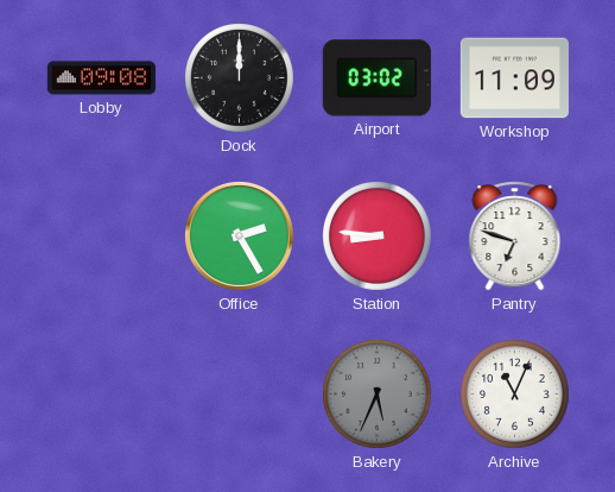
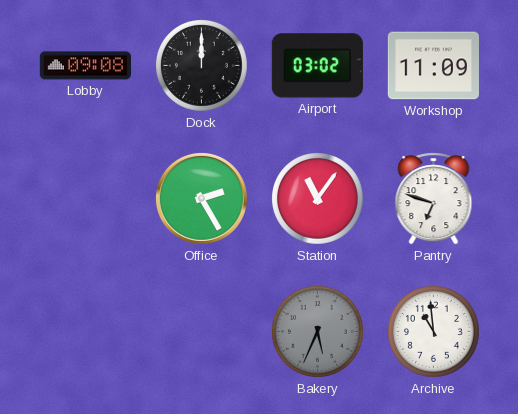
Station: 8:46 -> 11:06 (318, 199)
Archive: 11:04 -> 10:59 (434, 332)
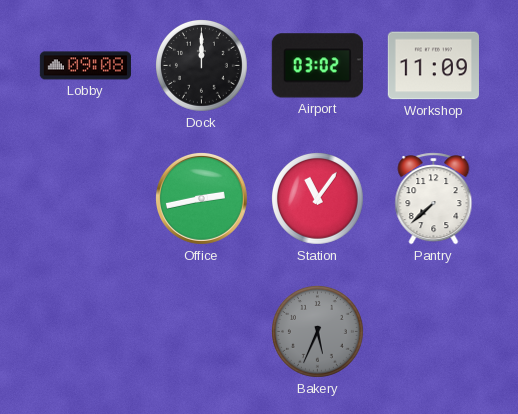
Office: 2:25 -> 2:43 (201, 198)
Pantry: 6:48 -> 7:38 (434, 199)
Archive: 10:59 -> none (434, 332)
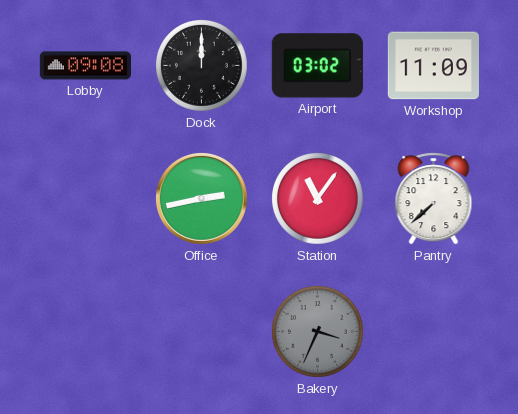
Bakery: 5:34 -> 3:34 (318, 332)
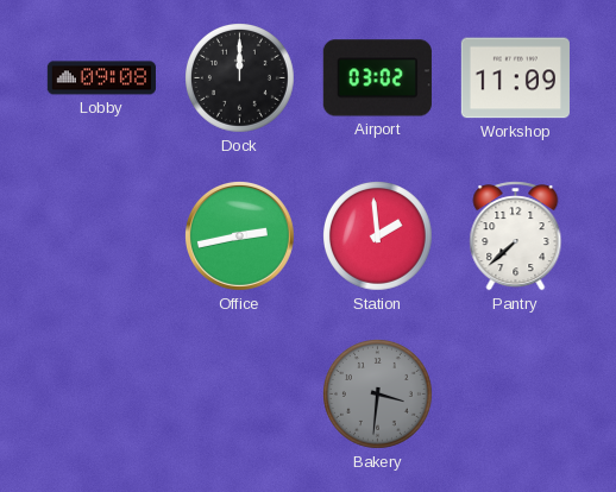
Station: 11:06 -> 1:59 (378, 236)
Bakery: 3:34 -> 3:31 (378, 395)
